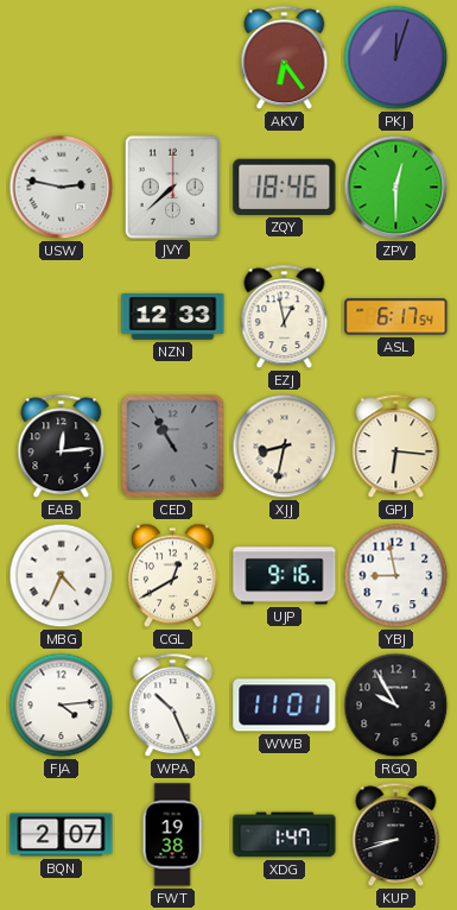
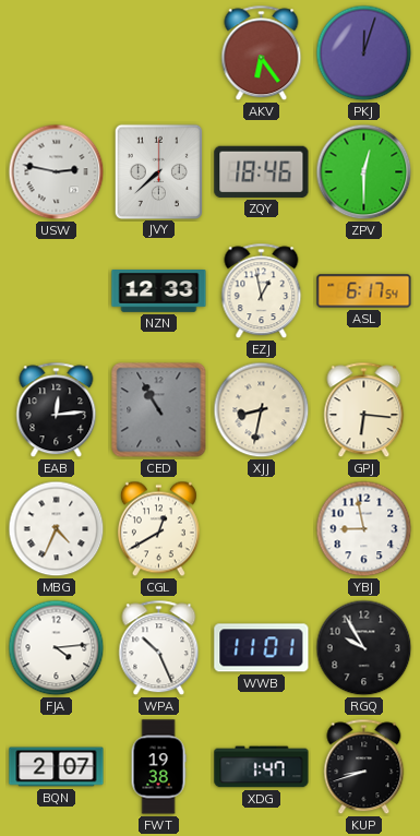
UJP: 9:16 -> none (285, 576)
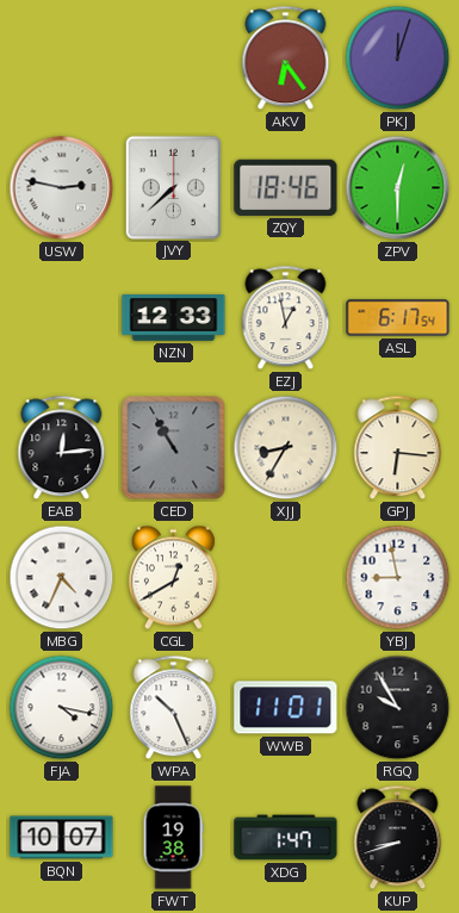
XJJ: 8:32 -> 8:35 (286, 448)
FJA: 4:14 -> 4:17 (62, 708)
BQN: 2:07 -> 10:07 (62, 838)
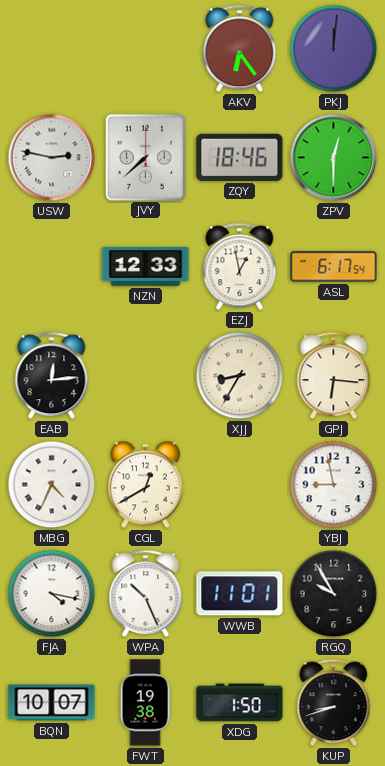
PKJ: 12:03 -> 12:01 (334, 49)
CED: 10:55 -> none (174, 448)
XDG: 1:47 -> 1:50 (240, 703)
